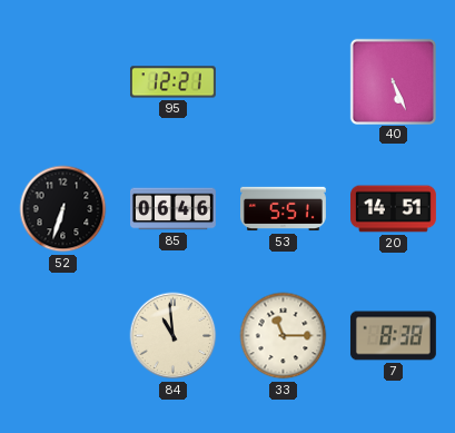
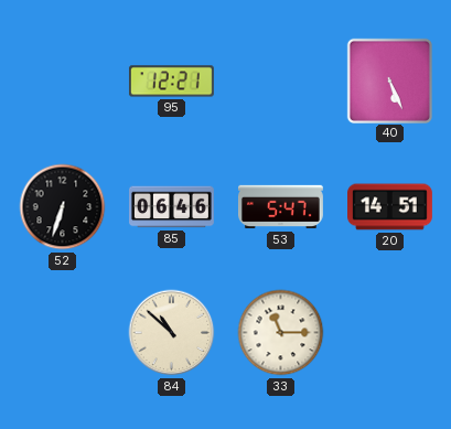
53: 5:51 -> 5:47 (281, 207)
84: 10:59 -> 10:52 (172, 333)
7: 8:38 -> none (393, 336)
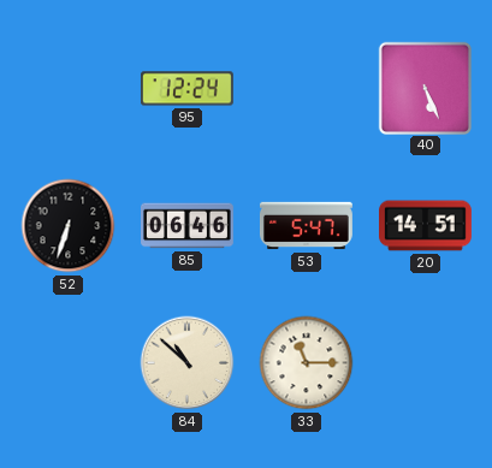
95: 12:21 -> 12:24 (186, 89)
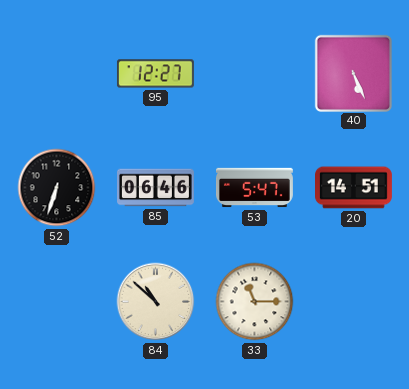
95: 12:24 -> 12:27 (155, 74)
